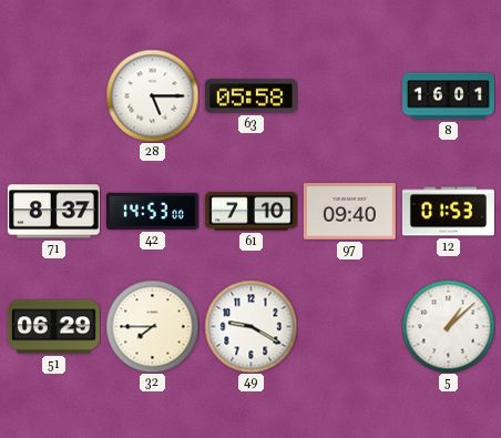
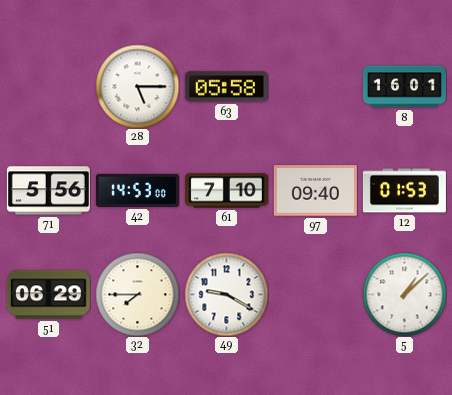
71: 8:37 -> 5:56 (48, 191)
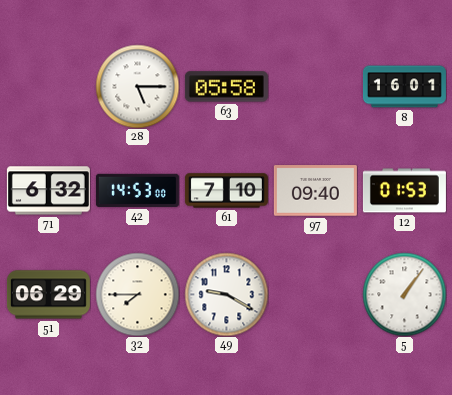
71: 5:56 -> 6:32 (48, 191)
5: 1:08 -> 1:06 (404, 294)
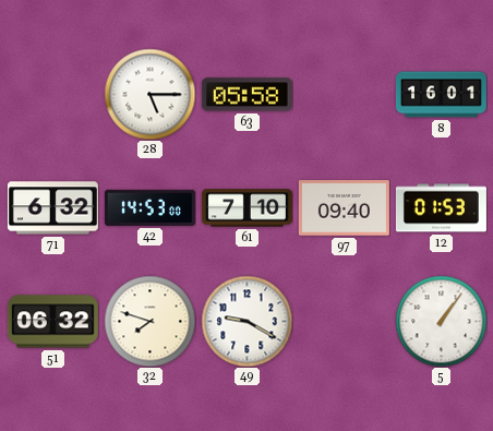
51: 06:29 -> 06:32 (52, 322)
32: 7:45 -> 7:48 (149, 321)
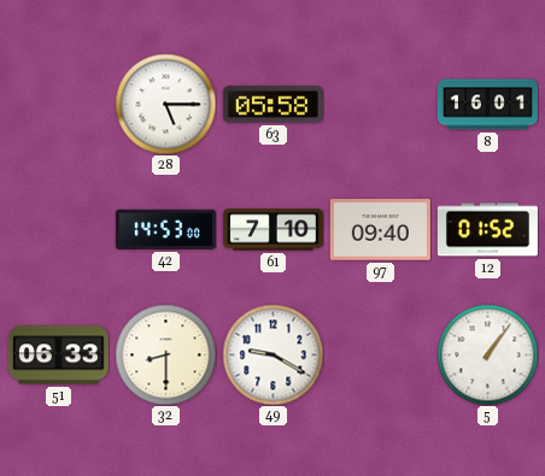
71: 6:32 -> none (52, 208)
12: 01:53 -> 01:52 (487, 230)
51: 06:32 -> 06:33 (58, 355)
32: 7:48 -> 8:30 (165, 354)
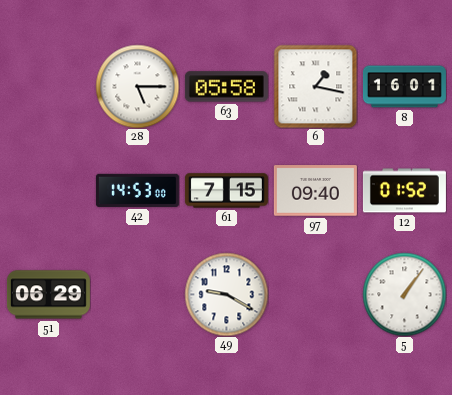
6: none -> 1:17 (315, 86)
61: 7:10 -> 7:15 (226, 191)
51: 06:33 -> 06:29 (48, 295)
32: 8:30 -> none (165, 354)
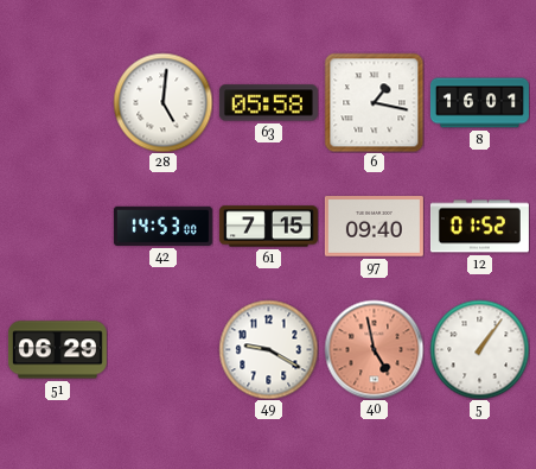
28: 5:15 -> 5:01 (162, 102)
40: none -> 4:58 (374, 349)
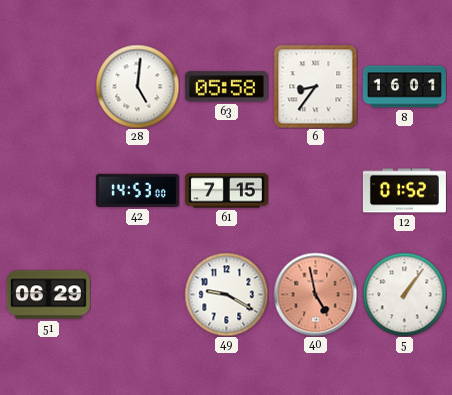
6: 1:17 -> 8:36 (315, 86)
97: 09:40 -> none (374, 227)
